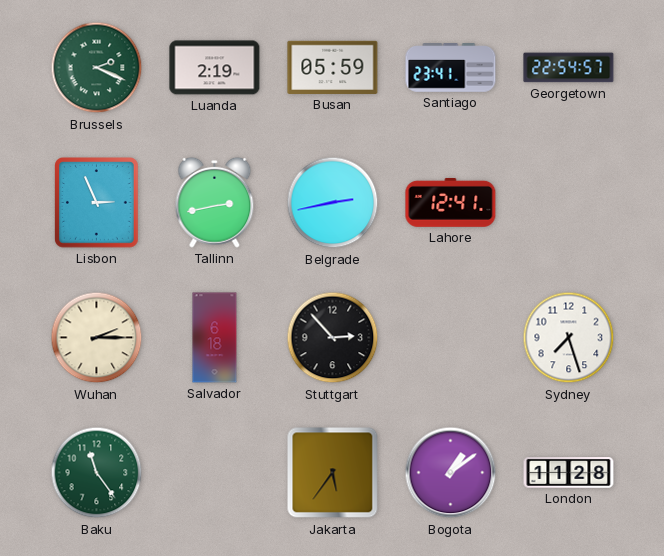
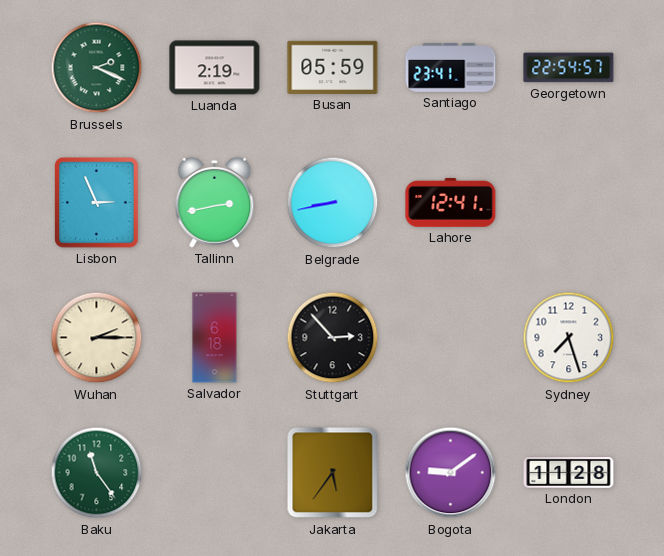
Belgrade: 2:43 -> 8:43 (333, 203)
Bogota: 1:09 -> 9:09 (451, 473)
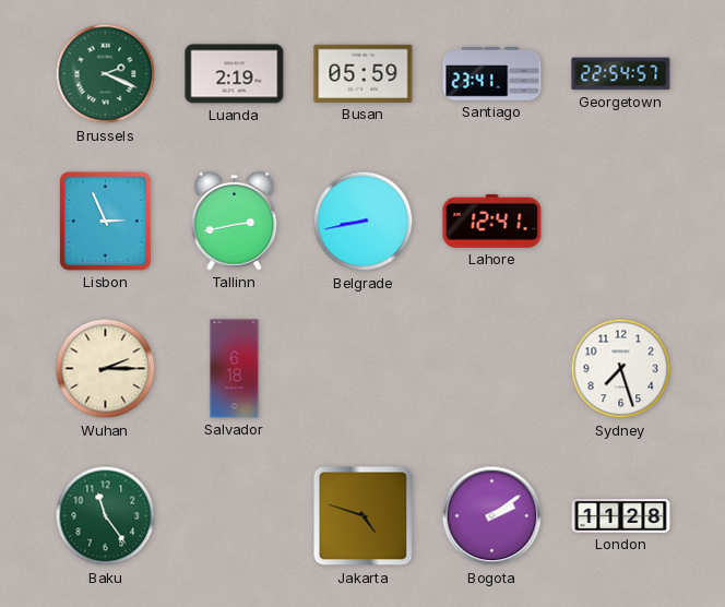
Stuttgart: 2:53 -> none (333, 338)
Jakarta: 5:36 -> 4:48 (364, 516)
Bogota: 9:09 -> 2:09 (492, 516)
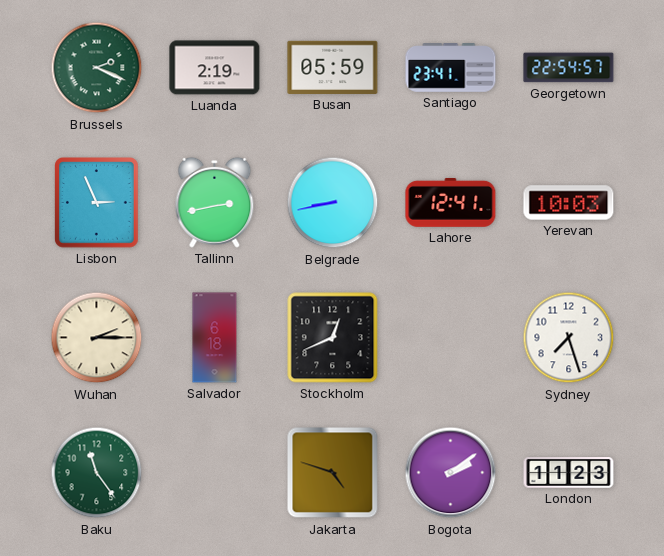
Yerevan: none -> 10:03 (569, 203)
Stockholm: none -> 12:41 (333, 338)
London: 11:28 -> 11:23 (569, 473)
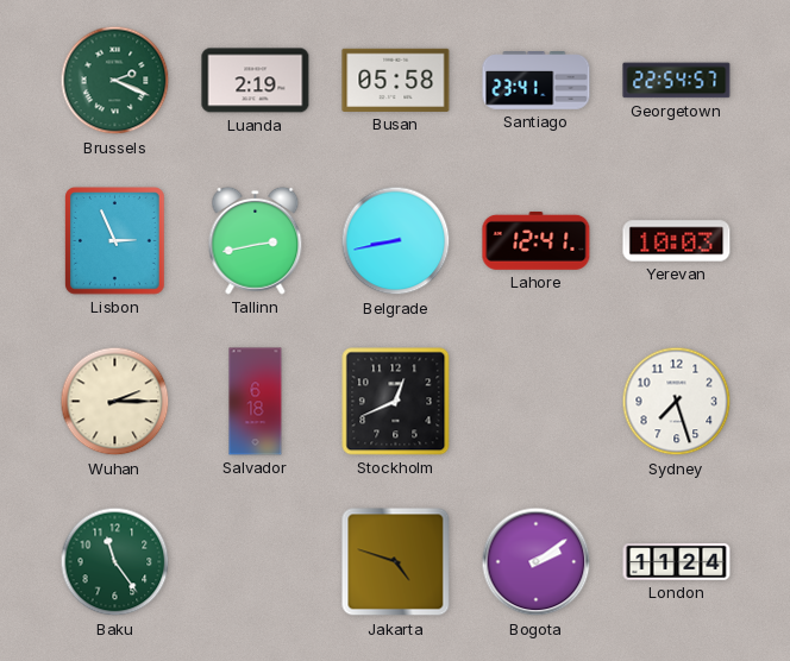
Busan: 05:59 -> 05:58 (396, 80)
London: 11:23 -> 11:24 (677, 562)
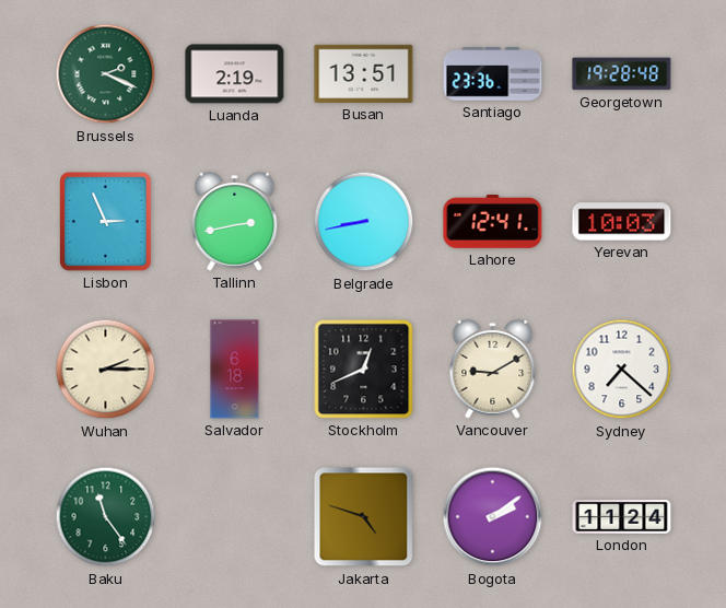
Busan: 05:58 -> 13:51 (364, 73)
Santiago: 23:41 -> 23:36 (493, 74)
Georgetown: 22:54 -> 19:28 (622, 74)
Vancouver: none -> 9:10 (493, 369)
Sydney: 7:27 -> 7:22 (622, 370)
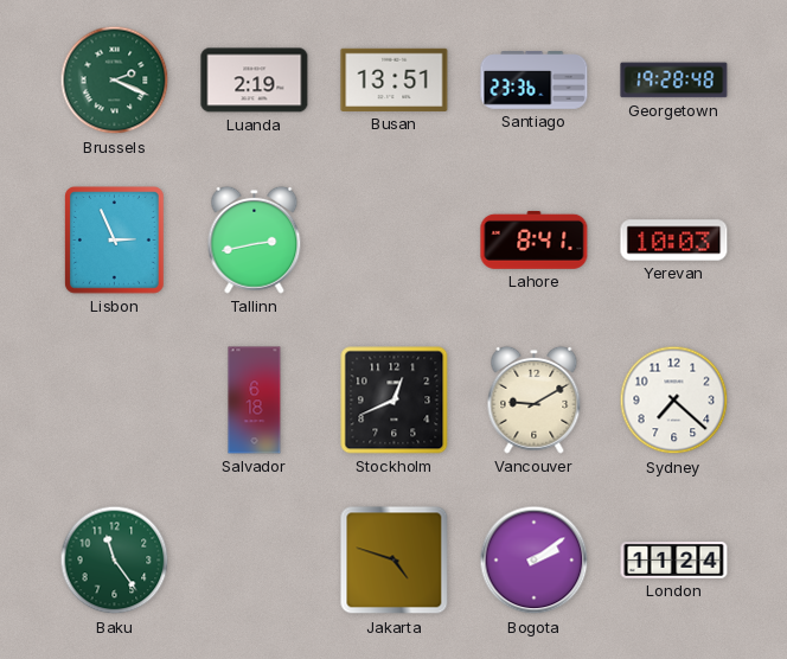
Belgrade: 8:43 -> none (364, 222)
Lahore: 12:41 -> 8:41 (535, 239)
Wuhan: 2:15 -> none (106, 370)
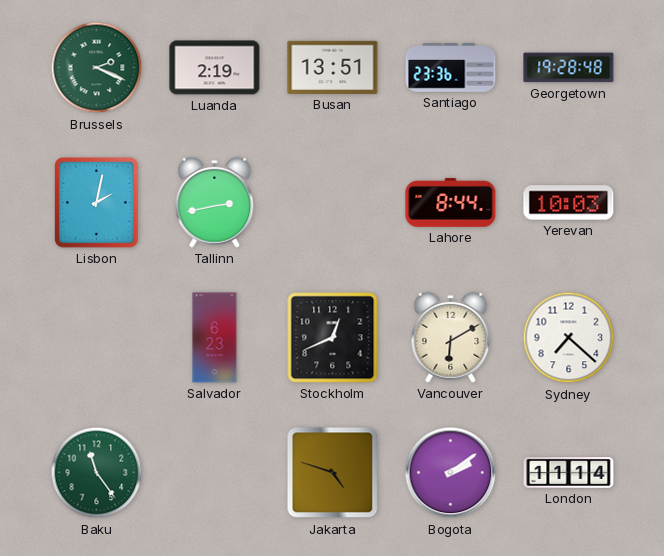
Lisbon: 2:56 -> 2:02 (97, 203)
Lahore: 8:41 -> 8:44 (451, 202)
Salvador: 6:18 -> 6:23 (215, 338)
Vancouver: 9:10 -> 6:10 (451, 337)
London: 11:24 -> 11:14 (569, 473)
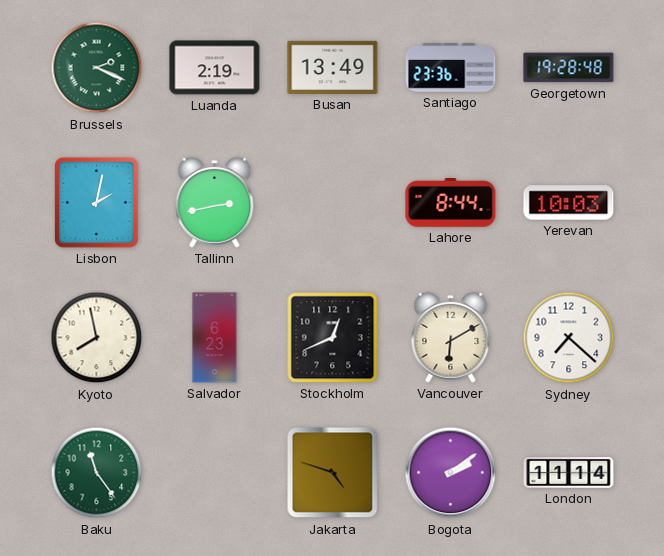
Busan: 13:51 -> 13:49 (333, 67)
Kyoto: none -> 7:58 (97, 338)
